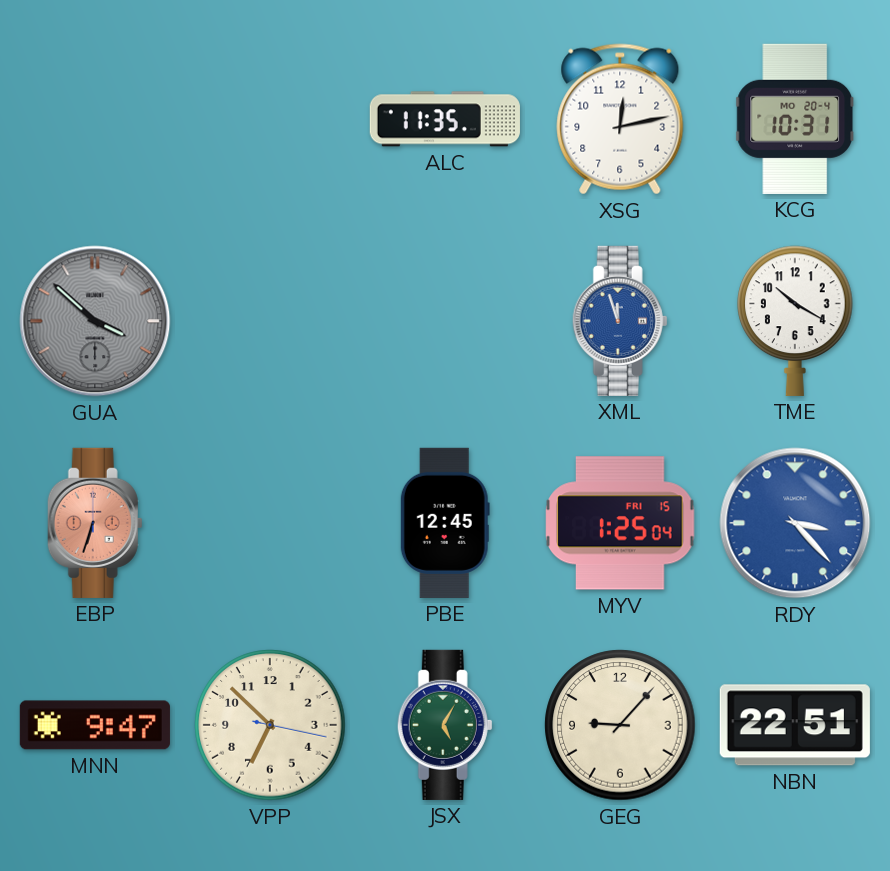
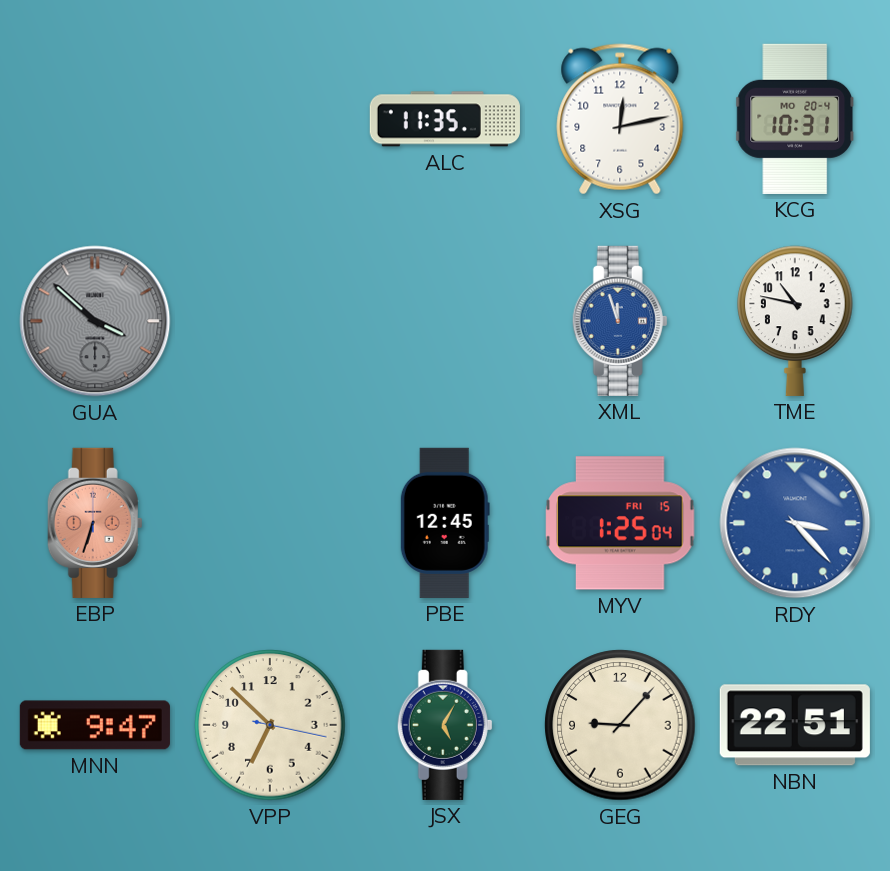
TME: 10:20 -> 10:47 (795, 321)
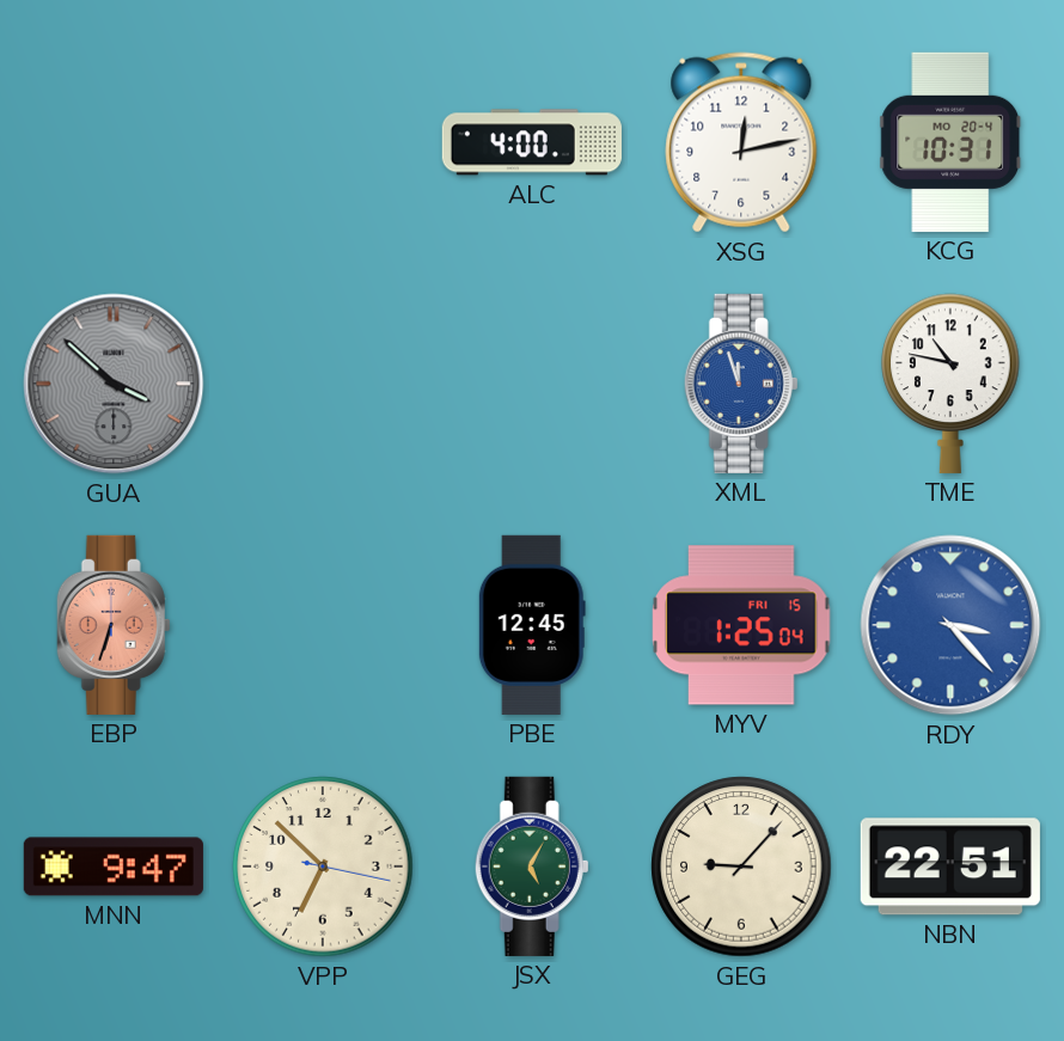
ALC: 11:35 -> 4:00 (532, 142)
